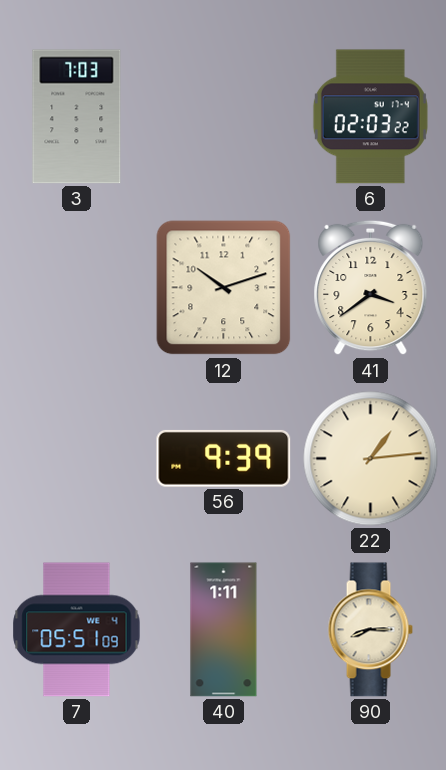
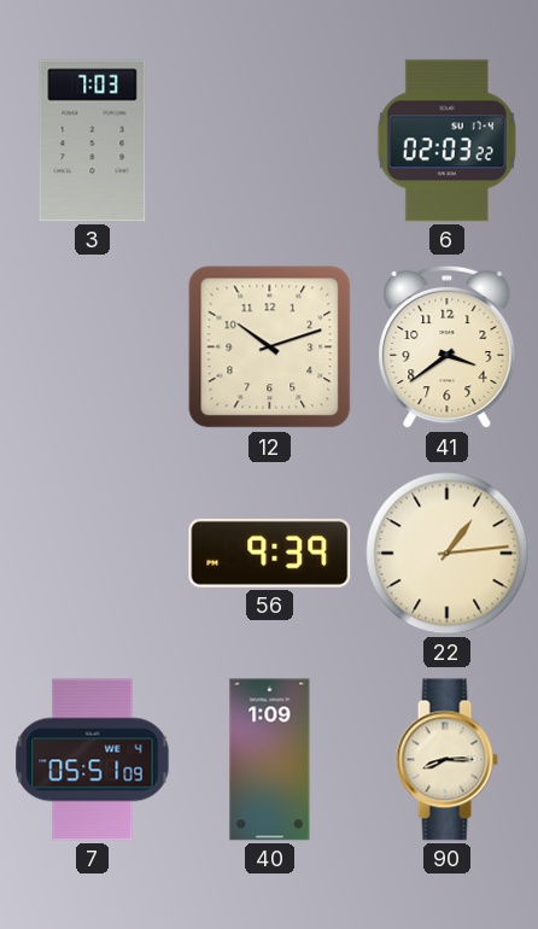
40: 1:11 -> 1:09 (270, 760)
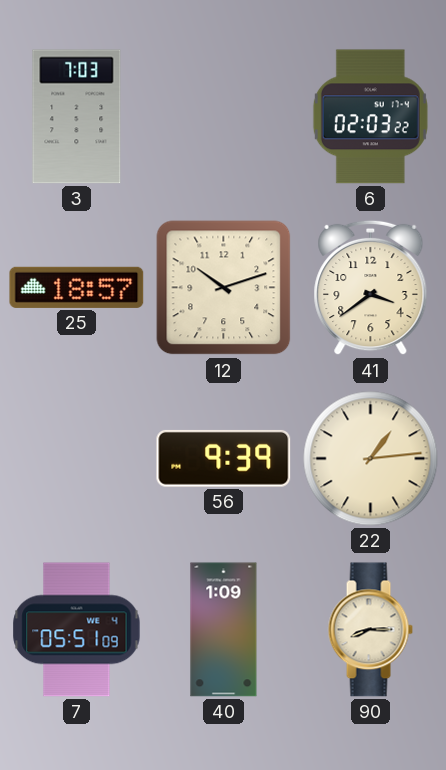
25: none -> 18:57 (77, 287)
